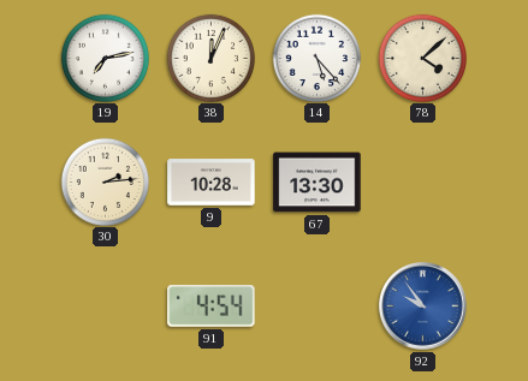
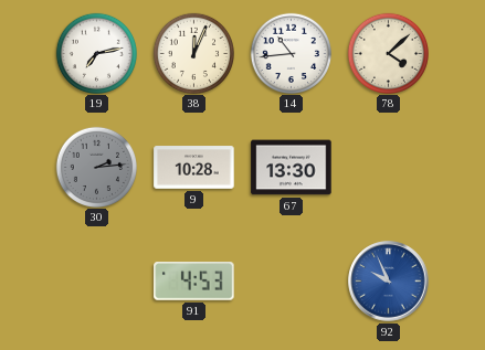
14: 5:23 -> 10:44 (291, 53)
30 dial: cream -> grey (96, 167)
91: 4:54 -> 4:53 (194, 282)
92: 9:54 -> 9:56 (389, 282)
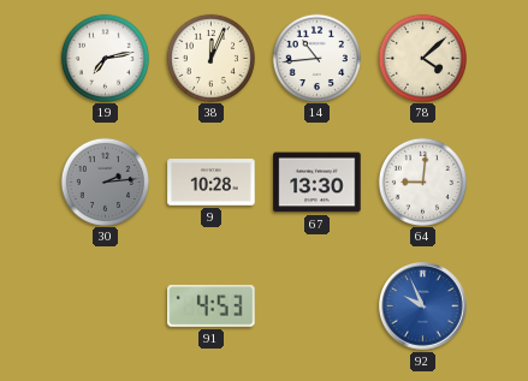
64: none -> 9:01 (422, 181)
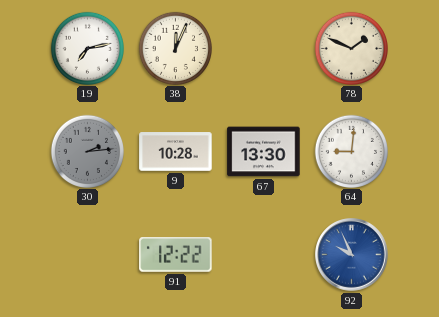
14: 10:44 -> none (316, 58)
78: 4:08 -> 1:49 (351, 48)
91: 4:53 -> 12:22 (176, 255)
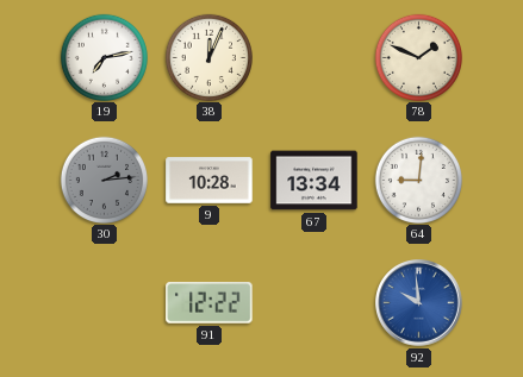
67: 13:30 -> 13:34 (315, 181)
92: 9:56 -> 9:59 (419, 303)
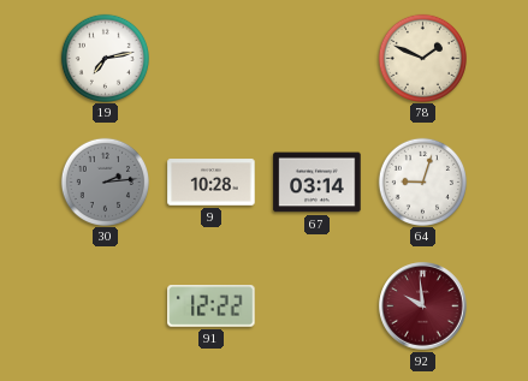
38: 12:04 -> none (208, 57)
67: 13:34 -> 03:14 (318, 183)
64: 9:01 -> 9:03 (422, 181)
92 dial: blue -> burgundy (423, 306)
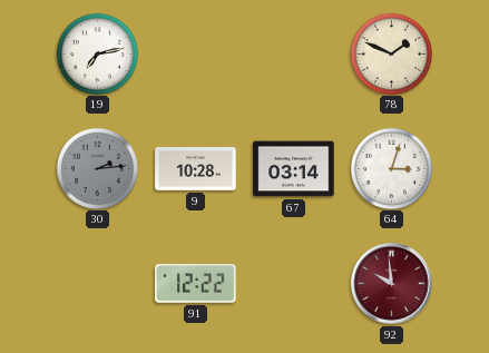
64: 9:03 -> 3:03 (391, 168)
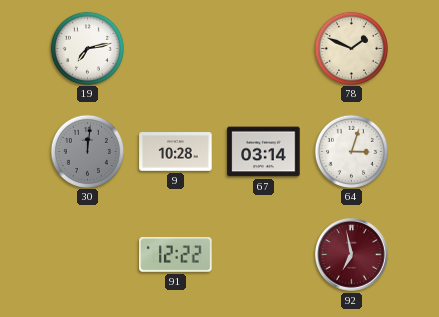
30: 2:14 -> 12:01 (87, 151)
92: 9:59 -> 6:58 (352, 255)
